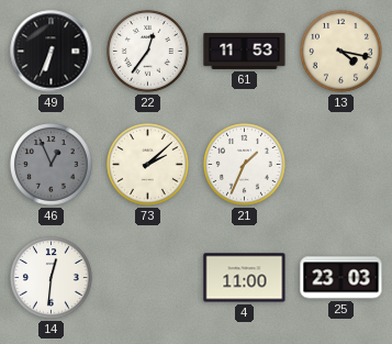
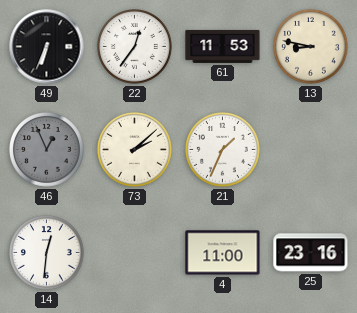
13: 4:17 -> 8:47 (311, 47)
25: 23:03 -> 23:16 (311, 253)
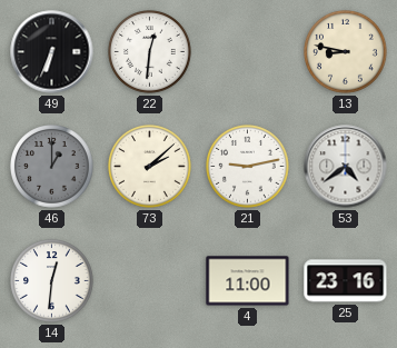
22: 12:36 -> 12:31 (150, 52)
61: 11:53 -> none (223, 46)
46: 12:56 -> 1:00 (52, 167)
21: 1:34 -> 9:13 (248, 167)
53: none -> 4:39 (346, 167)
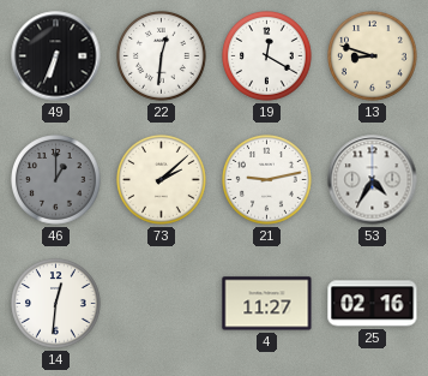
19: none -> 12:20 (267, 56)
13: 8:47 -> 8:48 (373, 56)
53: 4:39 -> 4:35 (373, 180)
4: 11:00 -> 11:27 (267, 304)
25: 23:16 -> 02:16 (373, 304)
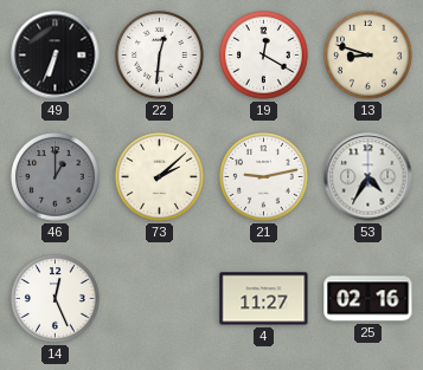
14: 12:31 -> 12:26 (56, 299)
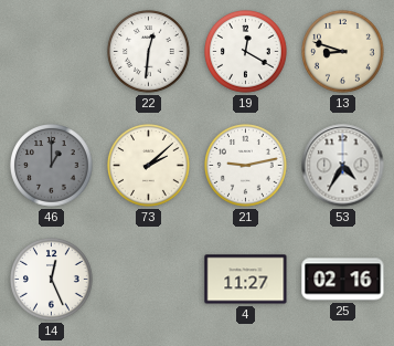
49: 6:34 -> none (56, 56)
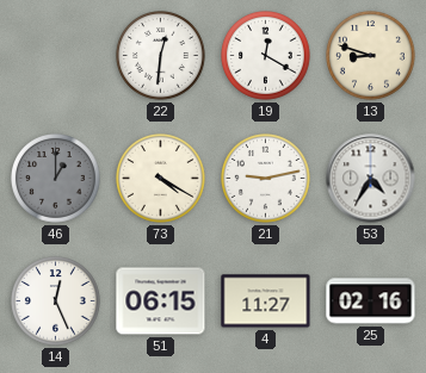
73: 2:08 -> 4:20 (161, 179)
51: none -> 06:15 (161, 301)
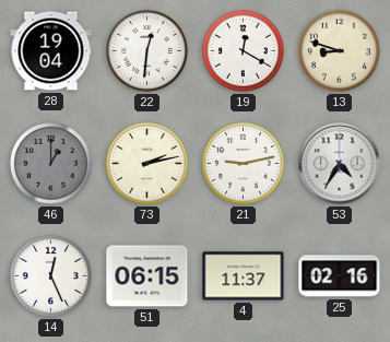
28: none -> 19:04 (51, 51)
73: 4:20 -> 2:13 (147, 164)
4: 11:27 -> 11:37 (244, 276)
